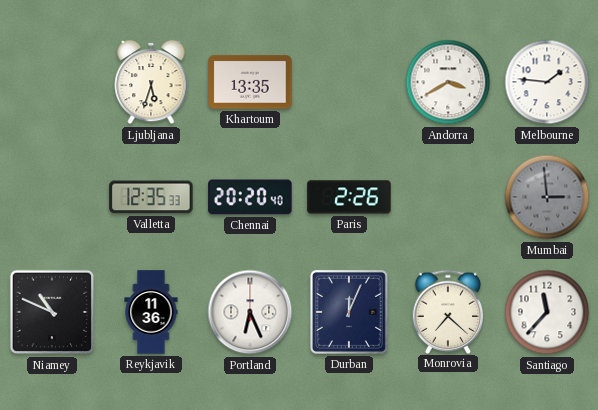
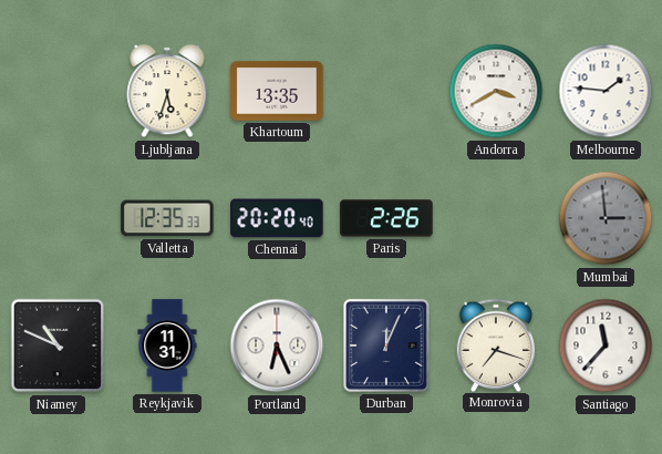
Reykjavik: 11:36 -> 11:31 (167, 345)
Monrovia: 7:22 -> 7:18 (496, 344)
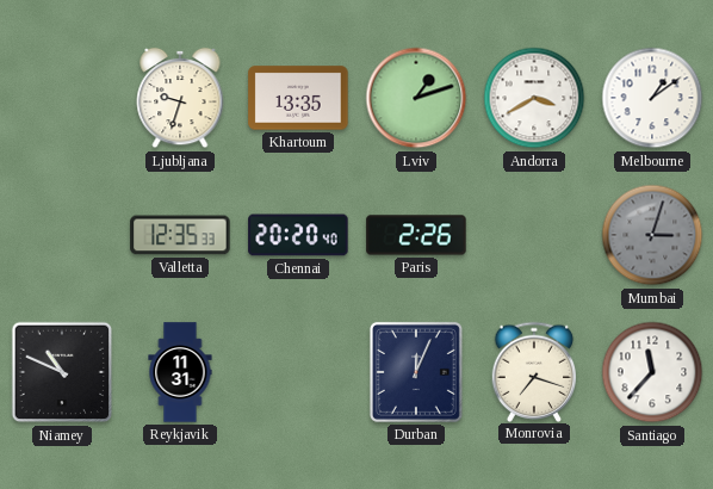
Ljubljana: 5:33 -> 9:33 (180, 98)
Lviv: none -> 1:12 (416, 98)
Melbourne: 1:46 -> 1:09 (652, 98)
Mumbai: 2:59 -> 3:03 (652, 235)
Portland: 6:26 -> none (277, 345)
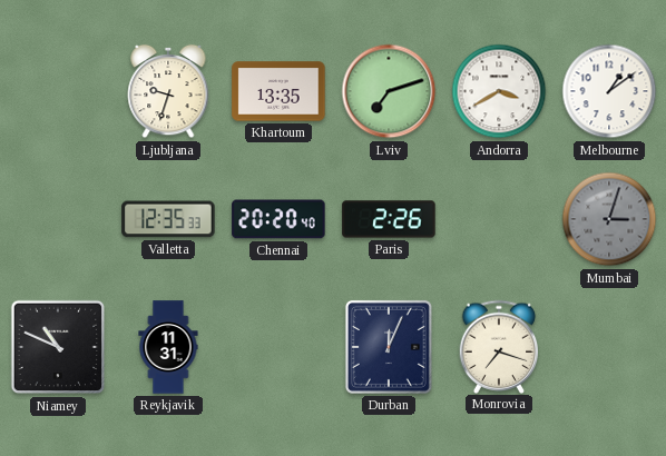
Lviv: 1:12 -> 7:12 (389, 91)
Santiago: 11:37 -> none (652, 372)
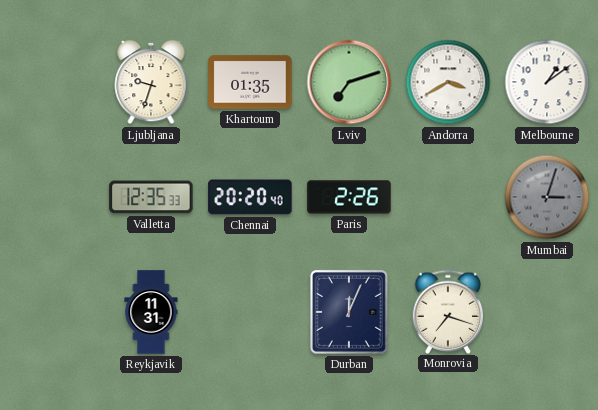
Khartoum: 13:35 -> 01:35 (250, 82)
Niamey: 10:49 -> none (58, 347)
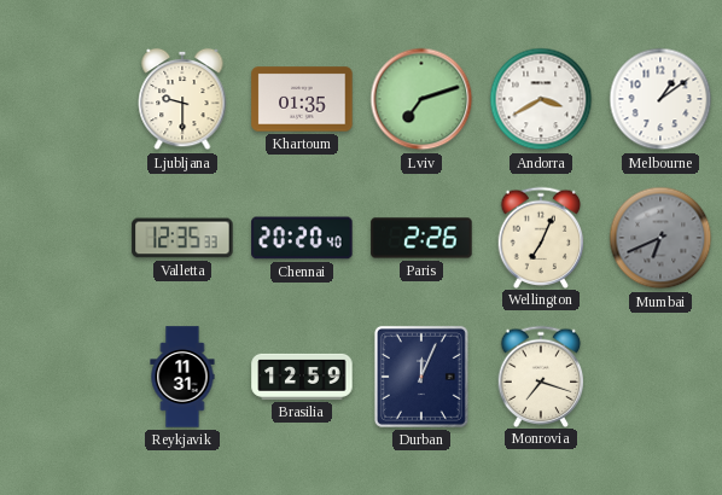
Ljubljana: 9:33 -> 9:30 (182, 99)
Wellington: none -> 7:04 (541, 237)
Mumbai: 3:03 -> 6:41 (660, 238)
Brasilia: none -> 12:59 (302, 377)
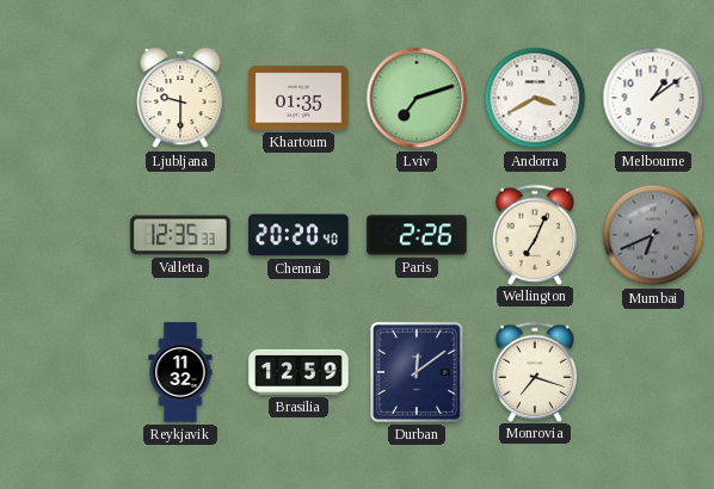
Reykjavik: 11:31 -> 11:32 (180, 372)
Durban: 12:04 -> 12:09 (417, 372)
